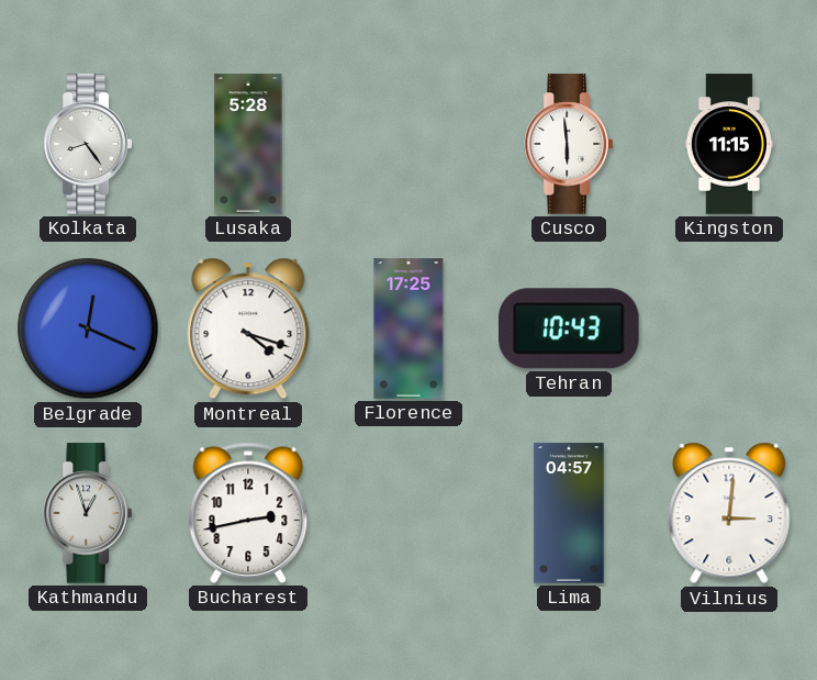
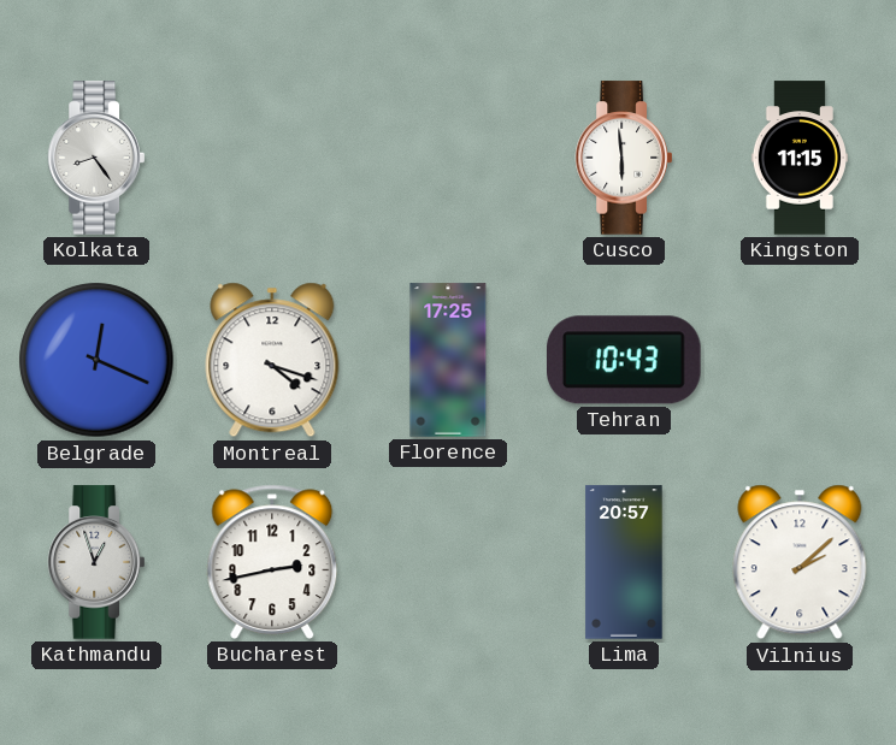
Lusaka: 5:28 -> none (248, 144)
Lima: 04:57 -> 20:57 (624, 562)
Vilnius: 3:01 -> 2:08 (800, 562)
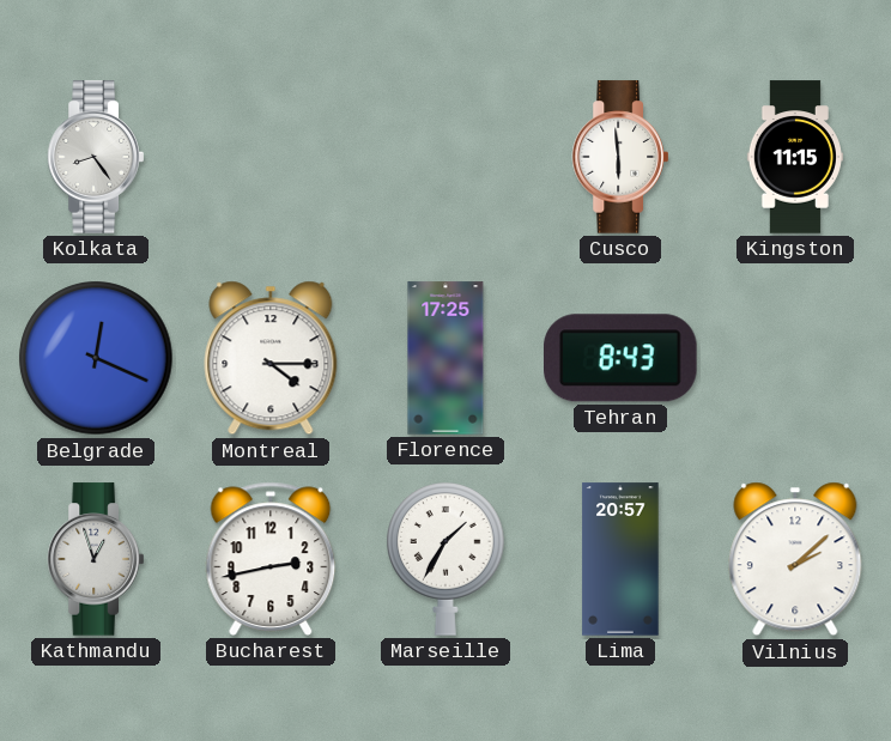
Montreal: 4:18 -> 4:15 (271, 358)
Tehran: 10:43 -> 8:43 (622, 358)
Marseille: none -> 1:35 (445, 559)
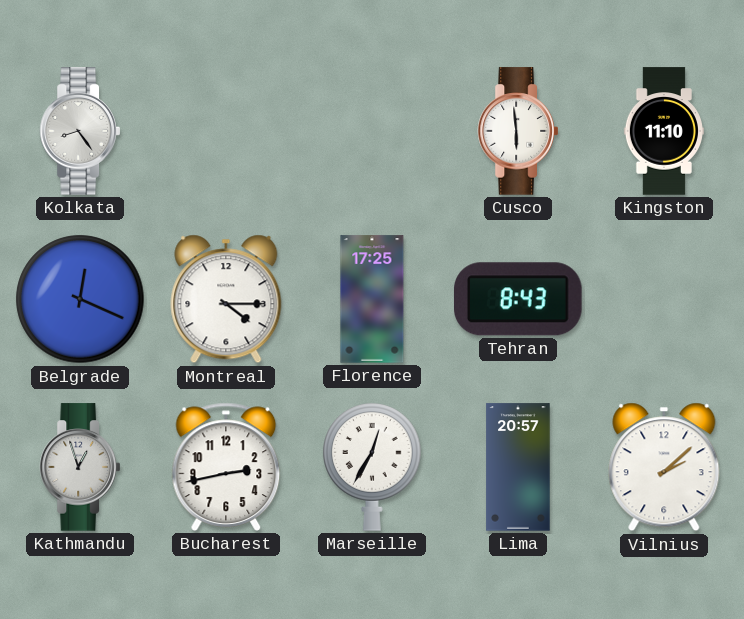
Kingston: 11:15 -> 11:10 (664, 131)
Marseille: 1:35 -> 12:35 (372, 467)
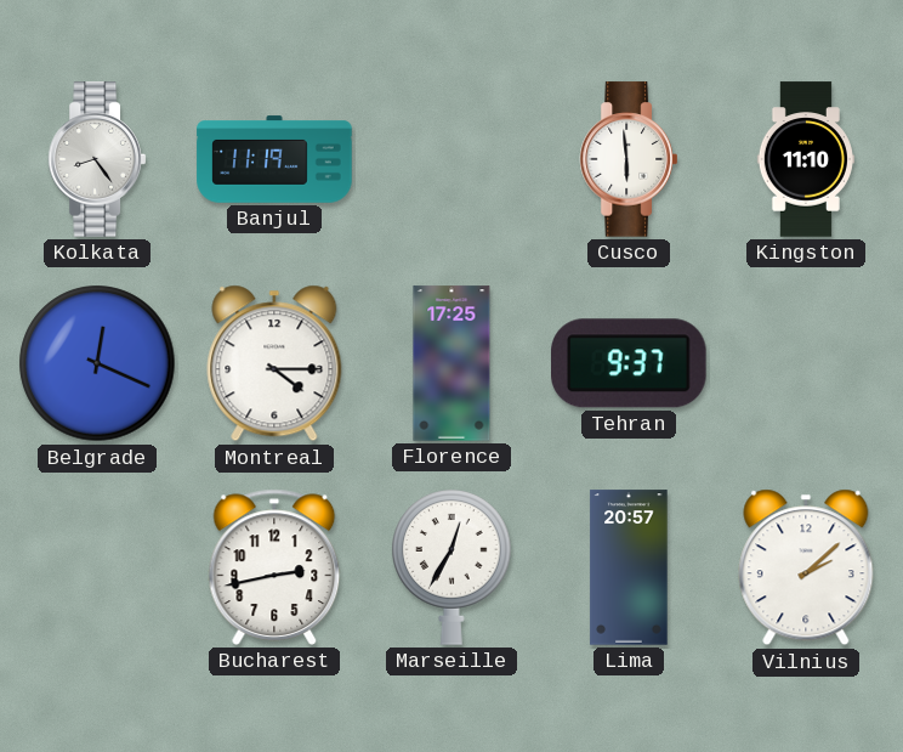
Banjul: none -> 11:19 (274, 159)
Tehran: 8:43 -> 9:37 (630, 363)
Kathmandu: 12:57 -> none (79, 467)
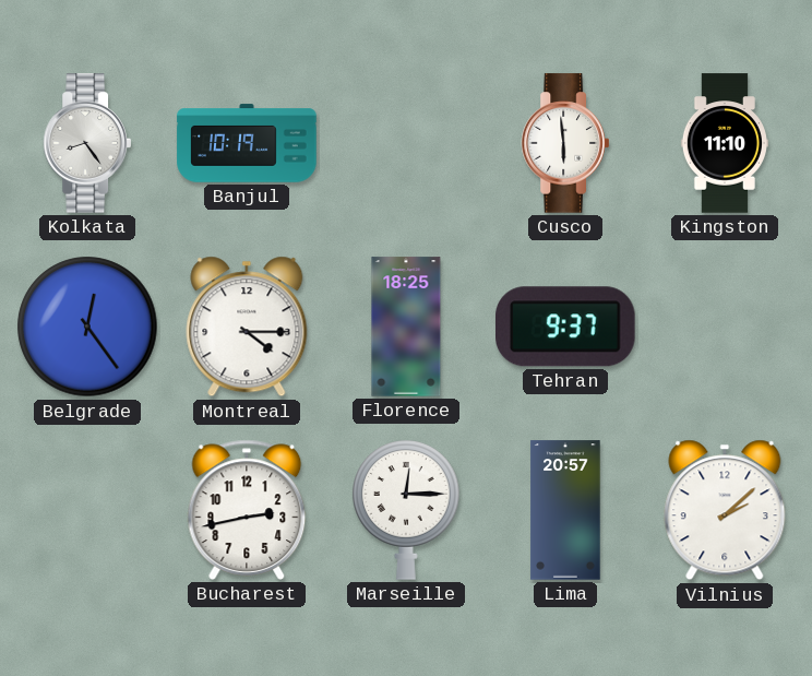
Banjul: 11:19 -> 10:19 (247, 143)
Belgrade: 12:19 -> 12:24 (87, 327)
Florence: 17:25 -> 18:25 (406, 327)
Marseille: 12:35 -> 12:15 (406, 510)
